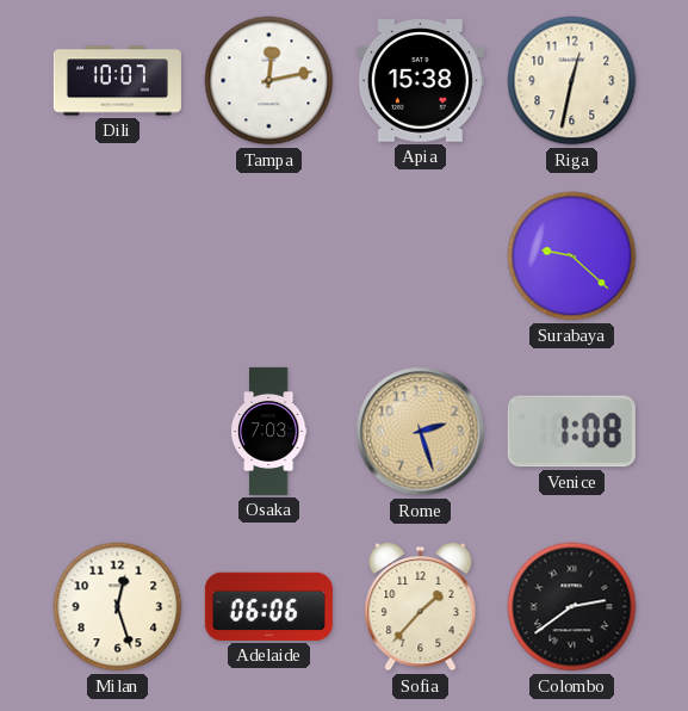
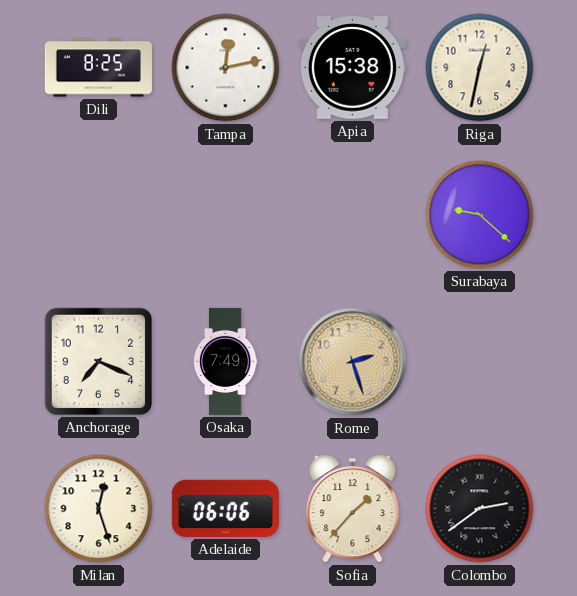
Dili: 10:07 -> 8:25 (98, 68)
Anchorage: none -> 7:19 (98, 361)
Osaka: 7:03 -> 7:49 (225, 361)
Venice: 1:08 -> none (571, 432)
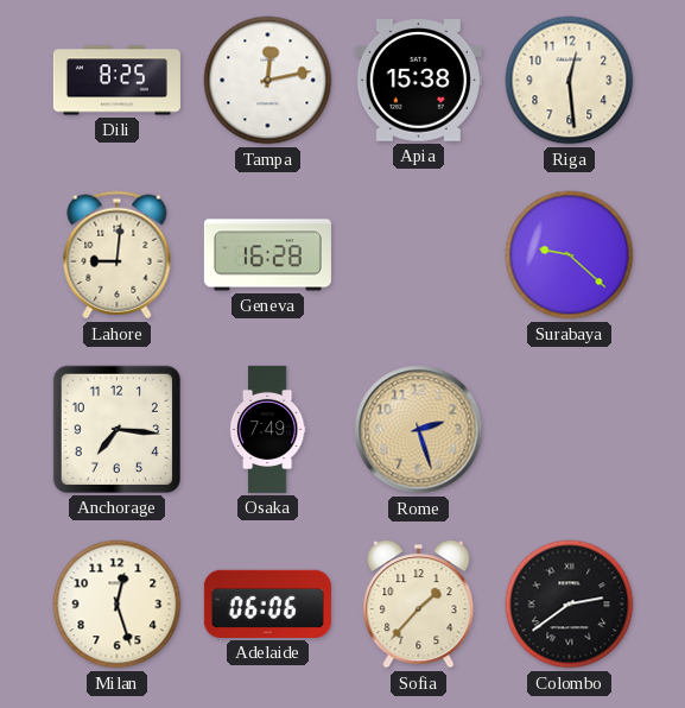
Riga: 12:32 -> 12:29 (570, 81)
Lahore: none -> 9:01 (118, 255)
Geneva: none -> 16:28 (267, 255)
Anchorage: 7:19 -> 7:16 (116, 429)
